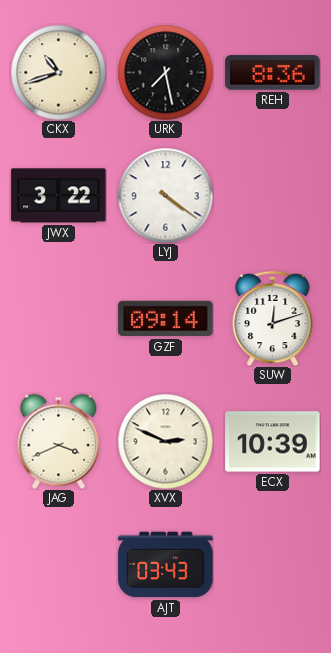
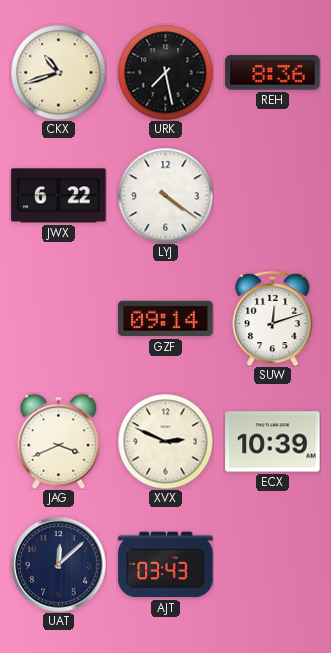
JWX: 3:22 -> 6:22 (59, 196)
UAT: none -> 12:08 (59, 565)
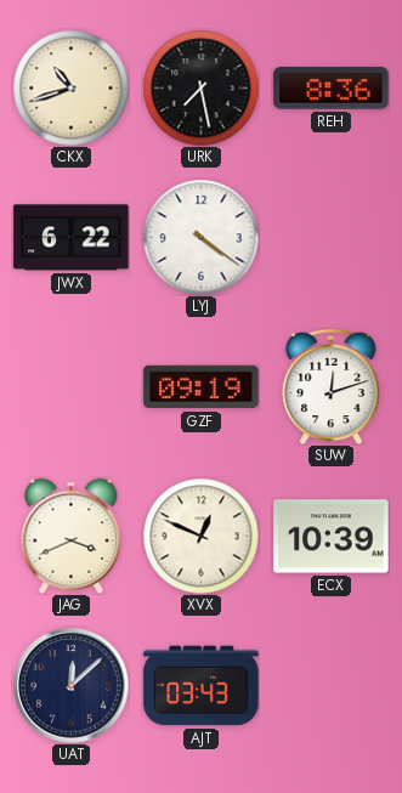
GZF: 09:14 -> 09:19 (202, 387)
XVX: 2:49 -> 12:49 (200, 536)
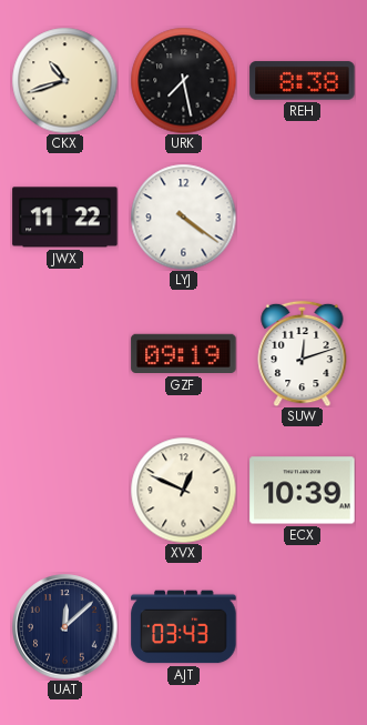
REH: 8:36 -> 8:38 (303, 81)
JWX: 6:22 -> 11:22 (65, 218)
JAG: 3:41 -> none (72, 536)
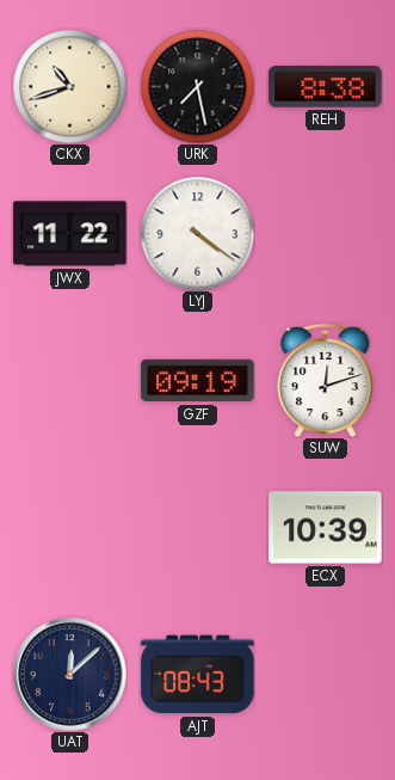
XVX: 12:49 -> none (183, 490)
AJT: 03:43 -> 08:43 (198, 675)
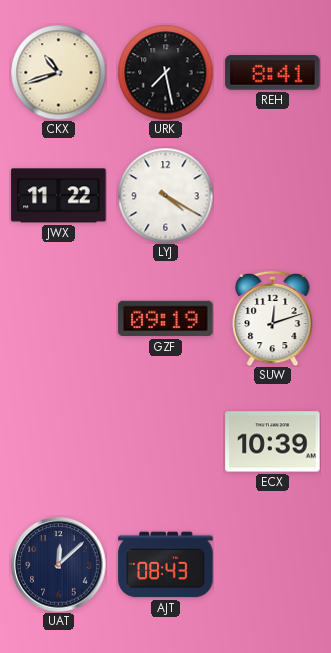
REH: 8:38 -> 8:41 (273, 73)
LYJ: 4:21 -> 4:20 (165, 195)
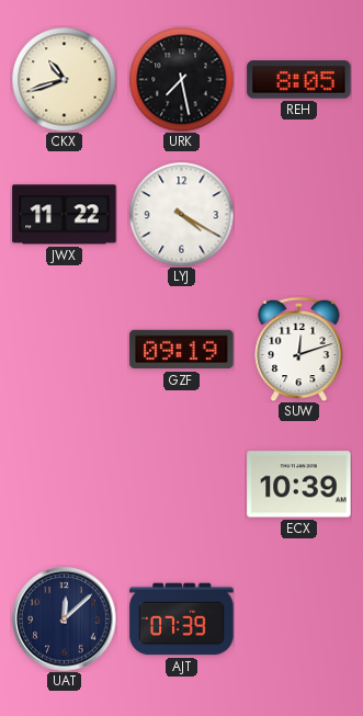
REH: 8:41 -> 8:05 (299, 80)
AJT: 08:43 -> 07:39 (182, 620)
